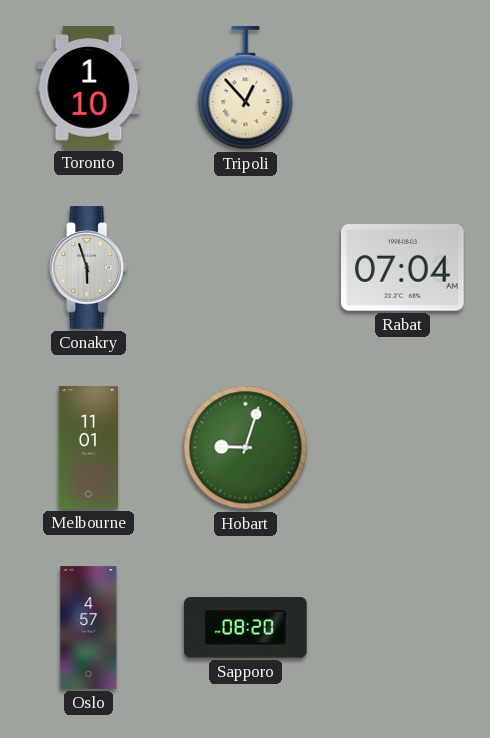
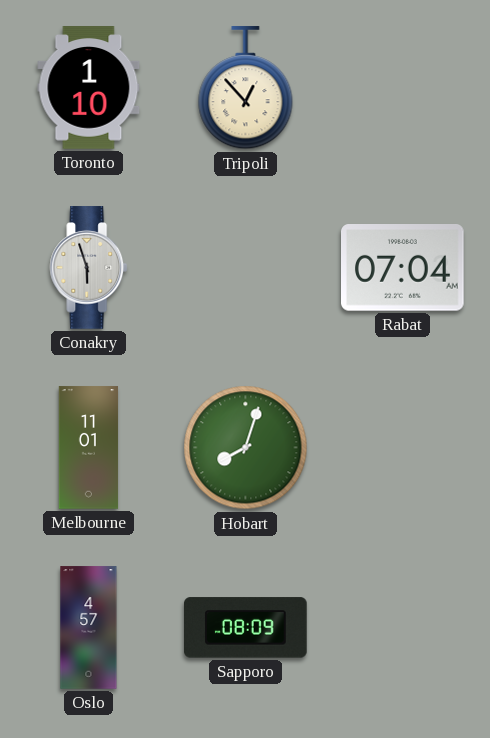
Hobart: 9:03 -> 8:03 (246, 448)
Sapporo: 08:20 -> 08:09 (246, 628)
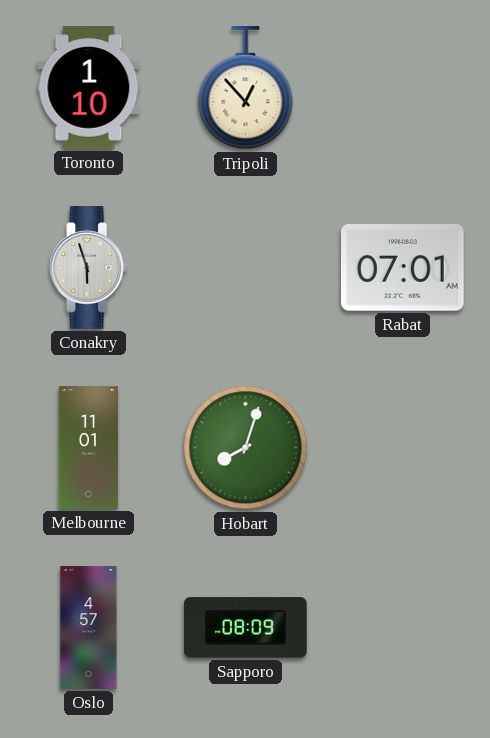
Rabat: 07:04 -> 07:01 (403, 268)
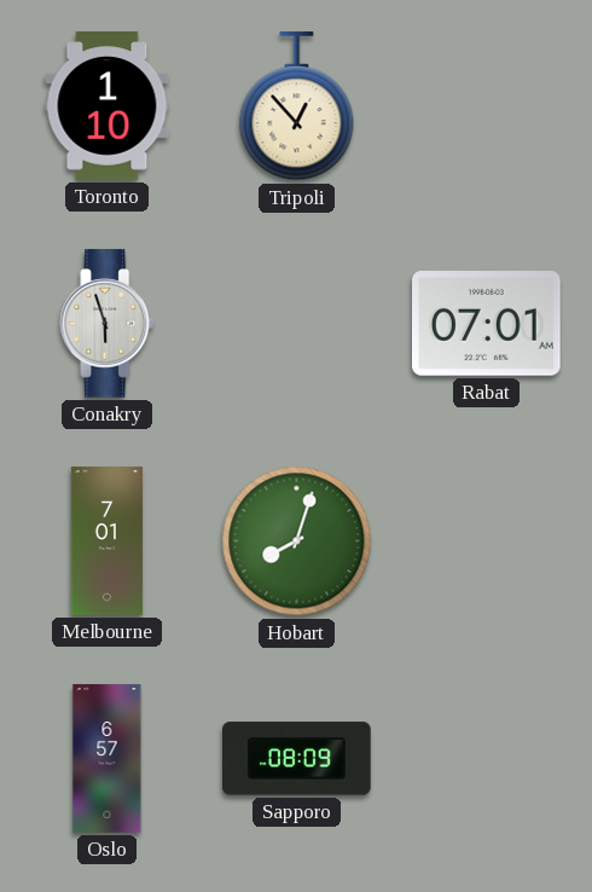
Melbourne: 11:01 -> 7:01 (108, 541)
Oslo: 4:57 -> 6:57 (108, 759)
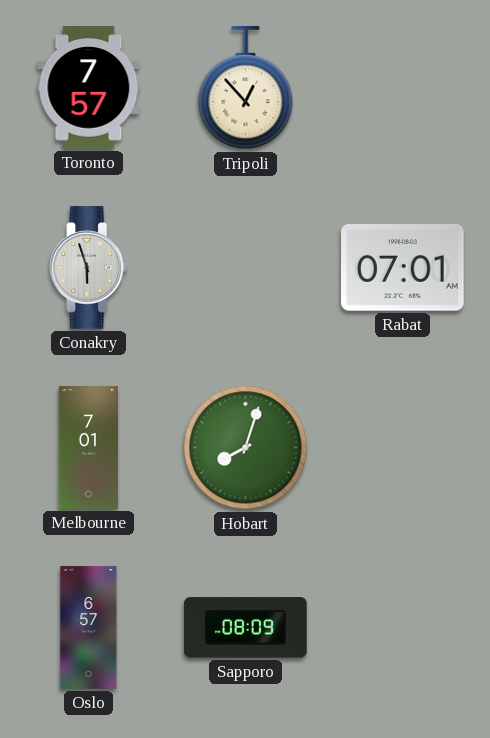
Toronto: 1:10 -> 7:57 (89, 88)
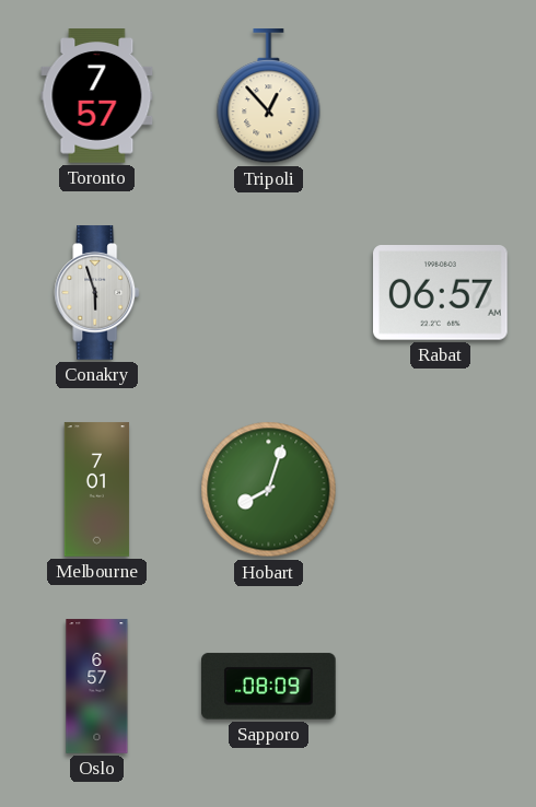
Rabat: 07:01 -> 06:57 (441, 293)
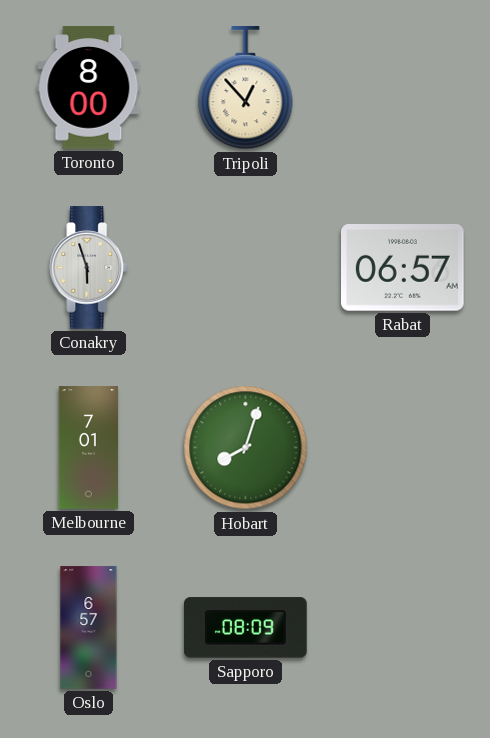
Toronto: 7:57 -> 8:00 (89, 88)
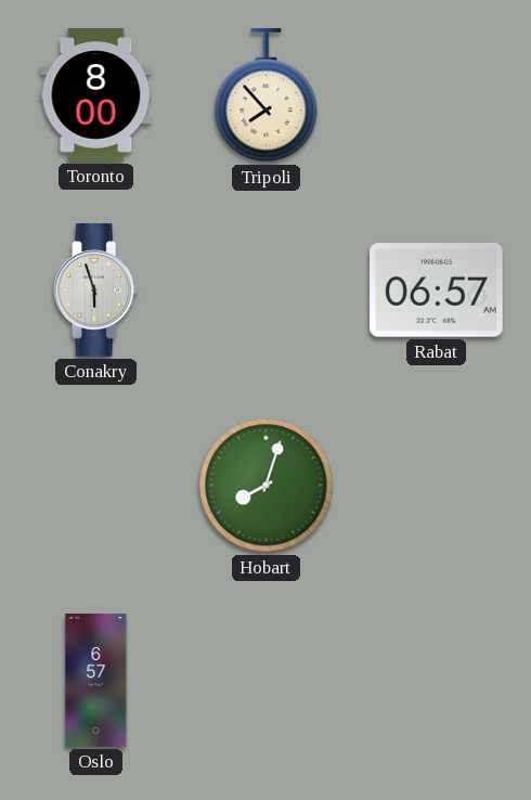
Tripoli: 12:53 -> 7:53 (267, 95)
Melbourne: 7:01 -> none (89, 448)
Sapporo: 08:09 -> none (246, 628)
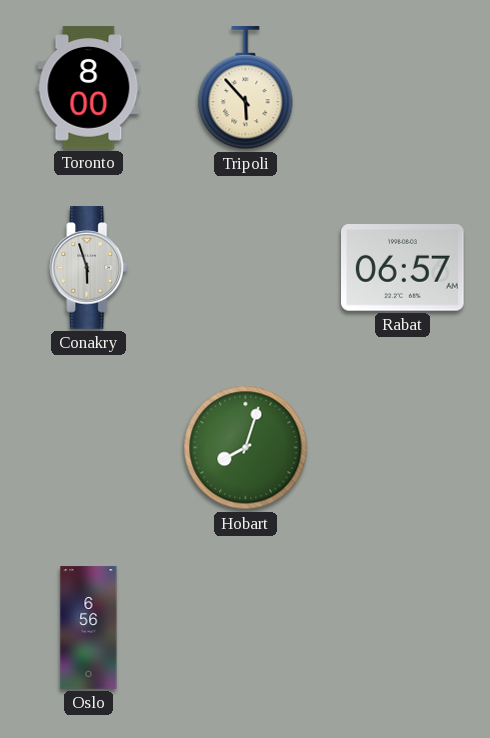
Tripoli: 7:53 -> 5:53 (246, 88)
Oslo: 6:57 -> 6:56 (89, 628)
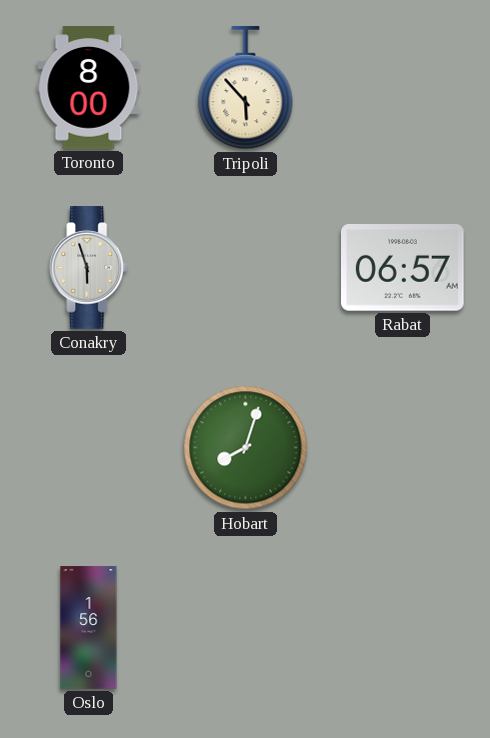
Oslo: 6:56 -> 1:56 (89, 628)
